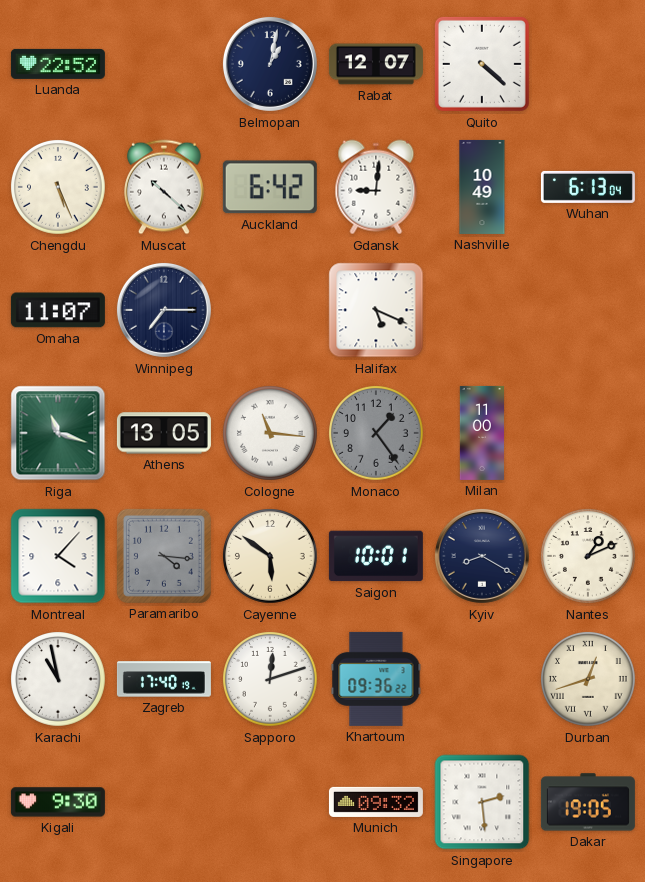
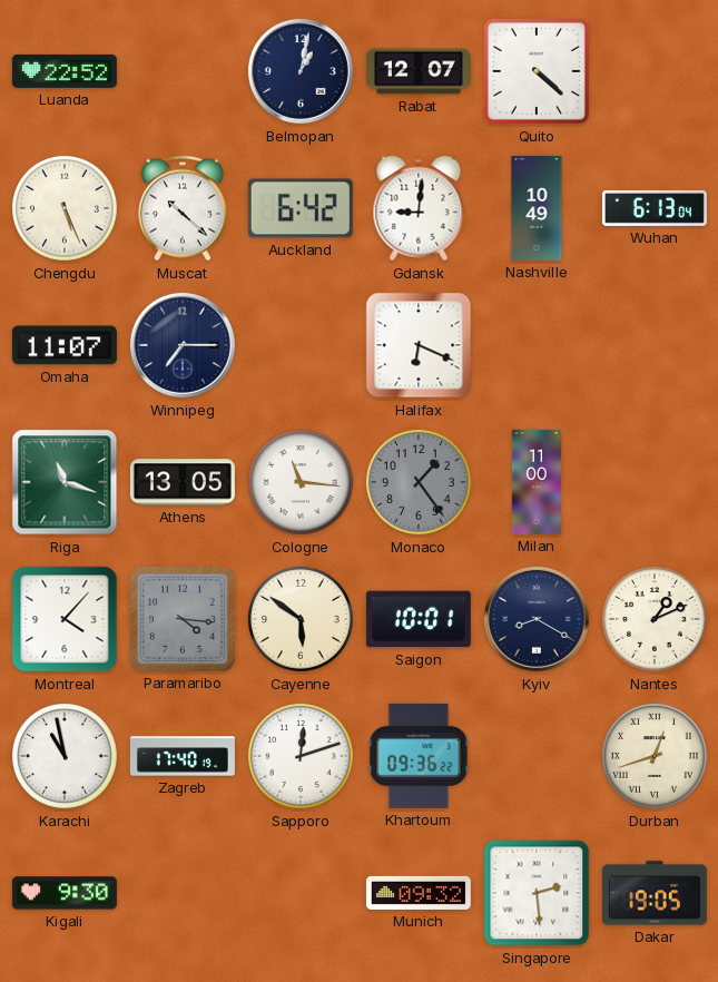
Halifax: 5:19 -> 6:19 (419, 345)
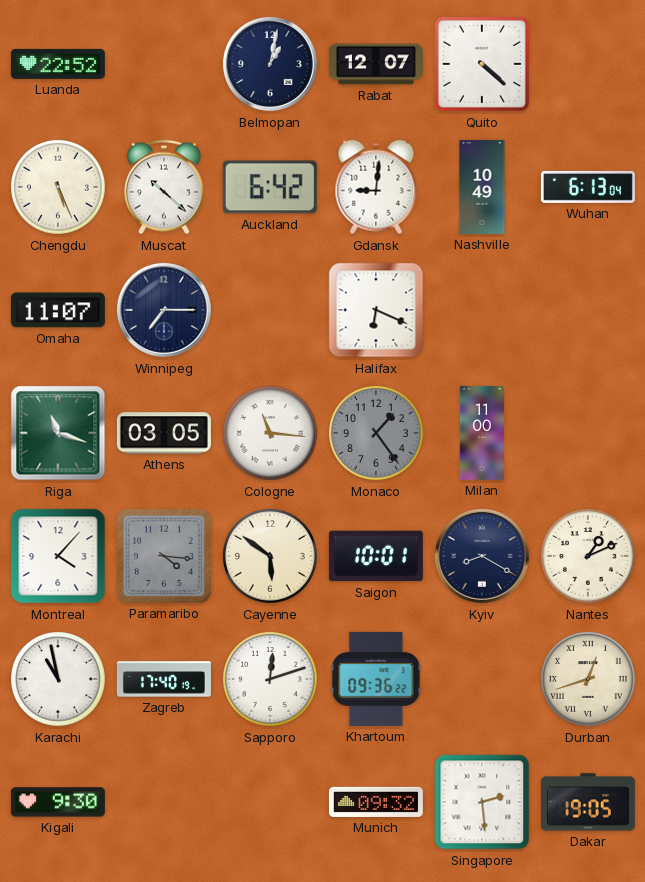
Athens: 13:05 -> 03:05 (164, 433)
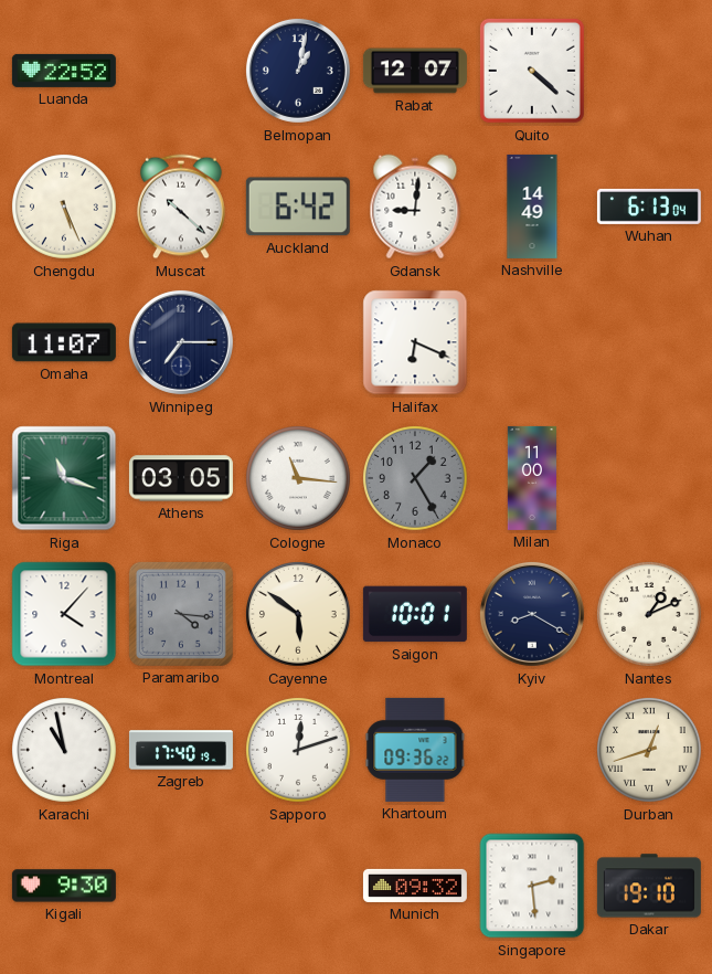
Nashville: 10:49 -> 14:49 (532, 207)
Monaco: 1:24 -> 1:25 (416, 479)
Dakar: 19:05 -> 19:10 (649, 886)
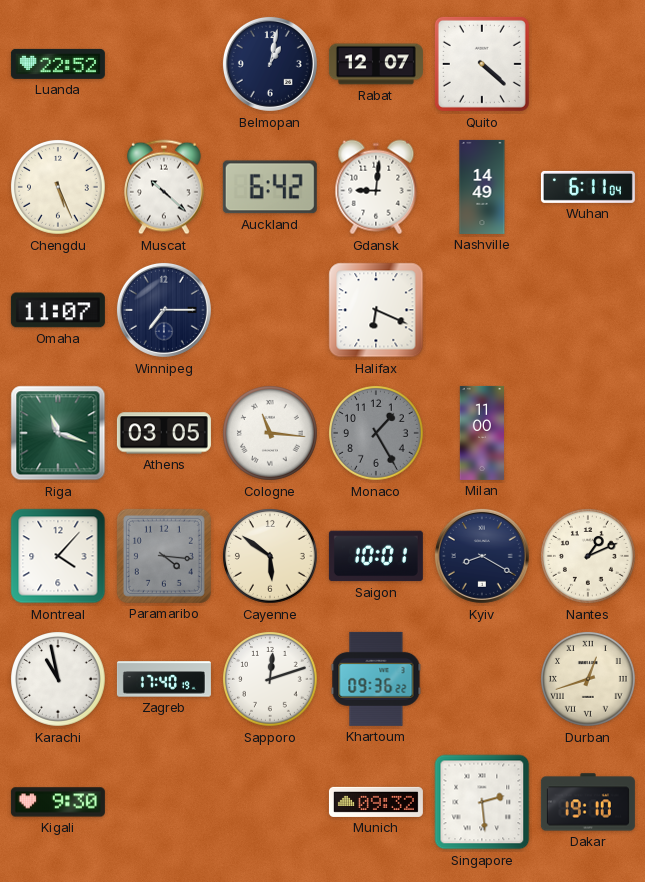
Wuhan: 6:13 -> 6:11 (588, 187)
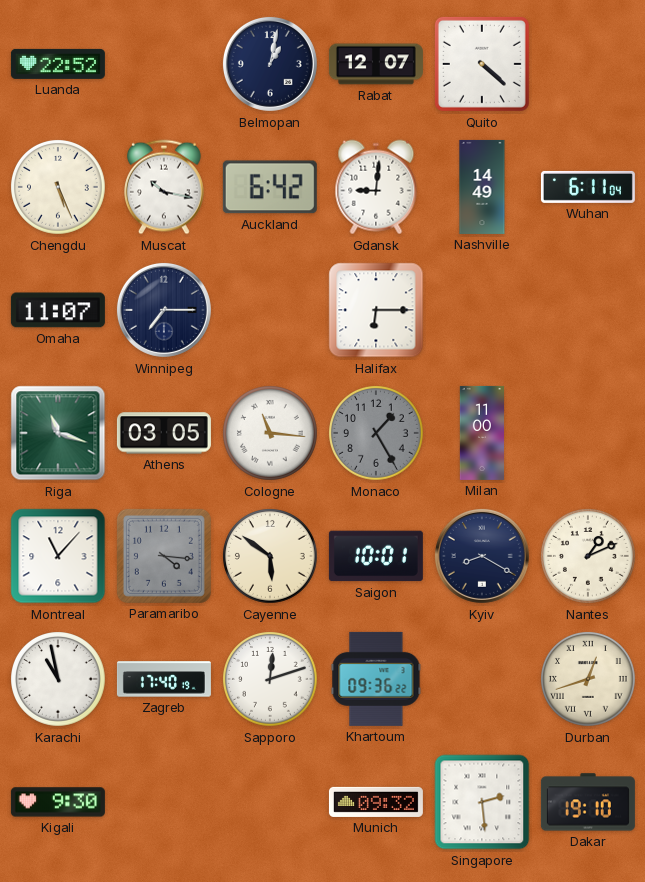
Muscat: 10:22 -> 10:17 (165, 187)
Halifax: 6:19 -> 6:15 (376, 310)
Montreal: 4:07 -> 11:07 (58, 556)
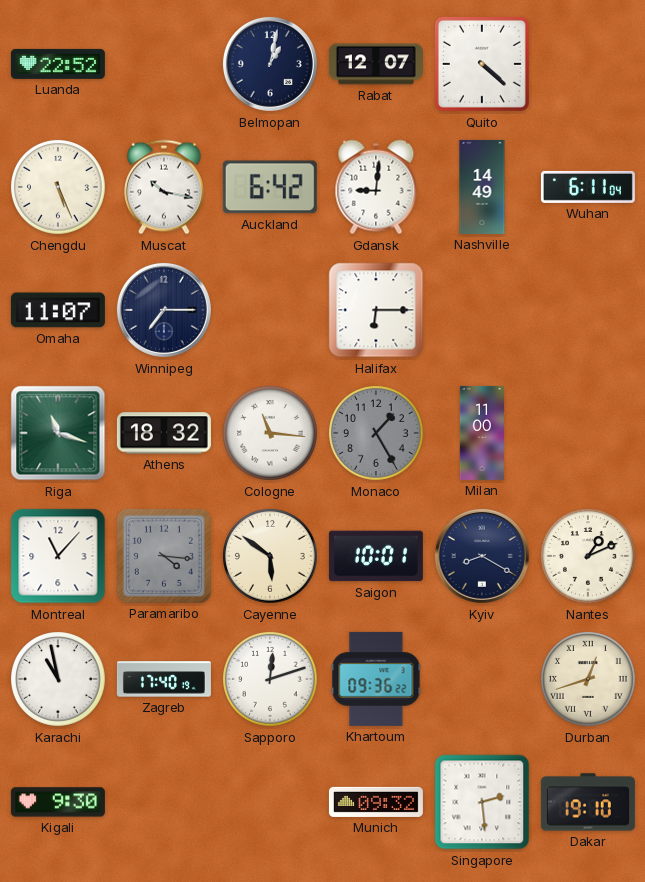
Athens: 03:05 -> 18:32 (164, 433)
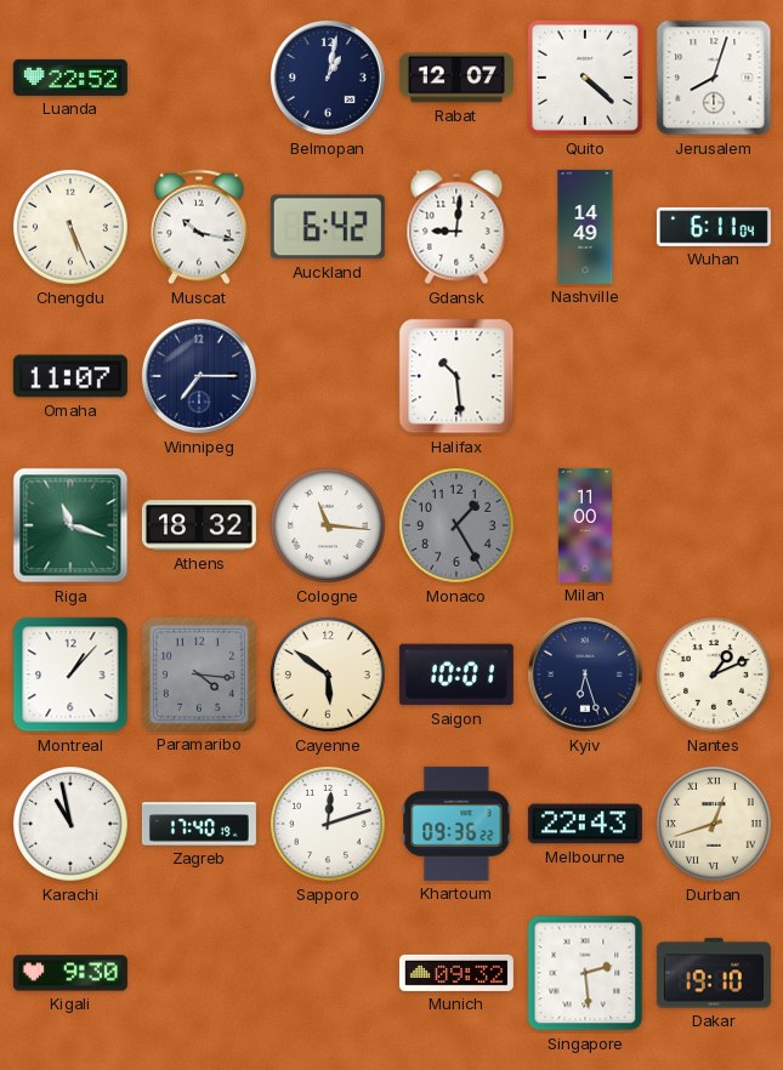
Jerusalem: none -> 8:03 (714, 78)
Halifax: 6:15 -> 10:29 (456, 376)
Montreal: 11:07 -> 1:07 (70, 675)
Kyiv: 8:20 -> 6:27 (585, 675)
Melbourne: none -> 22:43 (585, 824)
